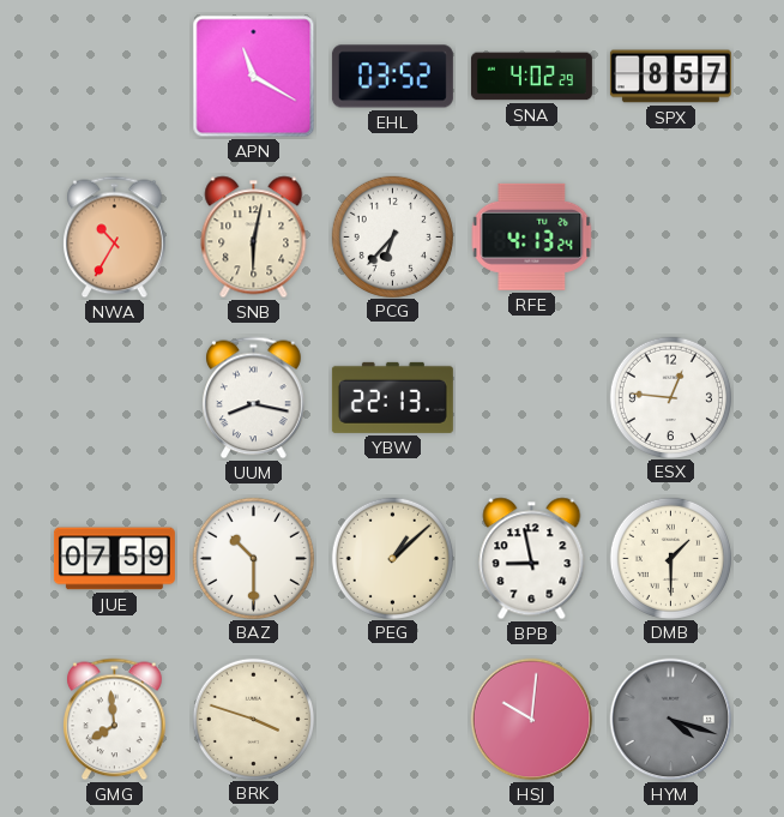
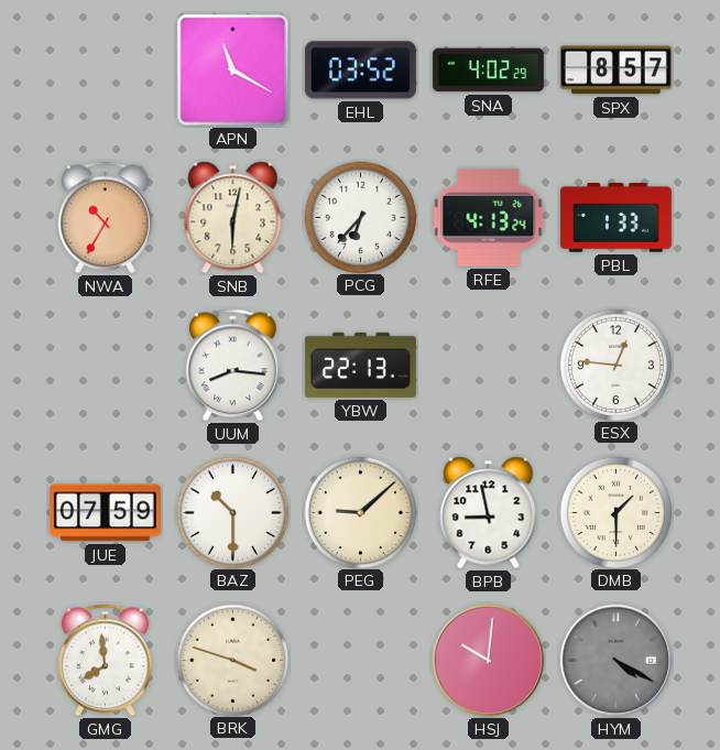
PBL: none -> 1:33 (615, 218)
UUM: 8:17 -> 8:16 (233, 366)
PEG: 1:08 -> 9:08 (360, 512)
HYM: 4:18 -> 4:20 (617, 661)
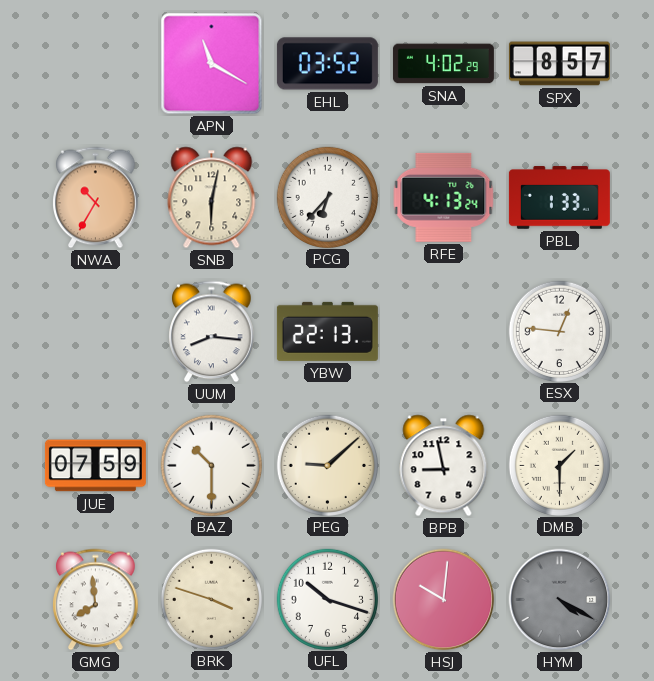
UFL: none -> 10:18 (327, 599)
